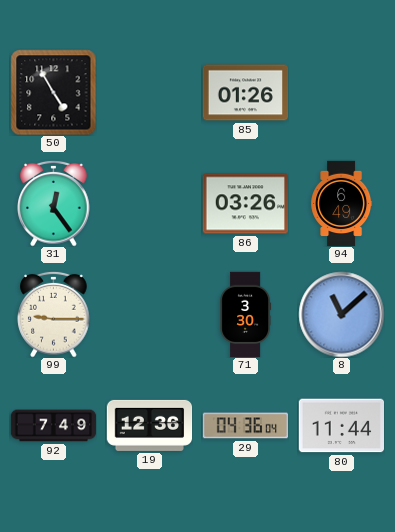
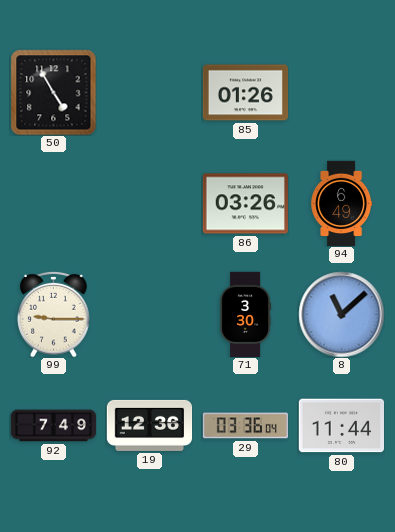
31: 12:24 -> none (54, 203)
29: 04:36 -> 03:36 (245, 426)
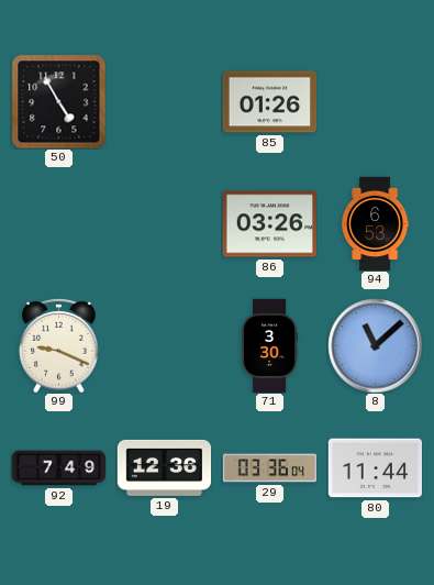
94: 6:49 -> 6:53 (376, 223)
99: 9:15 -> 9:19 (59, 345)
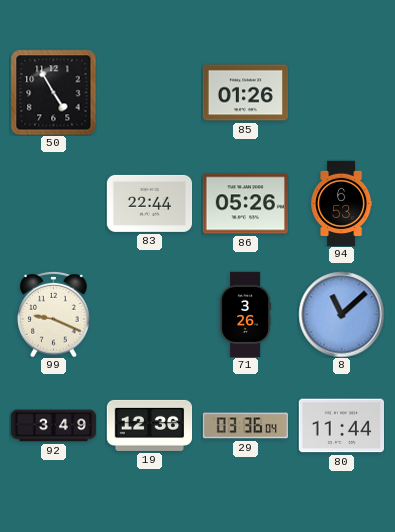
83: none -> 22:44 (149, 203)
86: 03:26 -> 05:26 (245, 204)
71: 3:30 -> 3:26 (246, 314)
92: 7:49 -> 3:49 (53, 426)
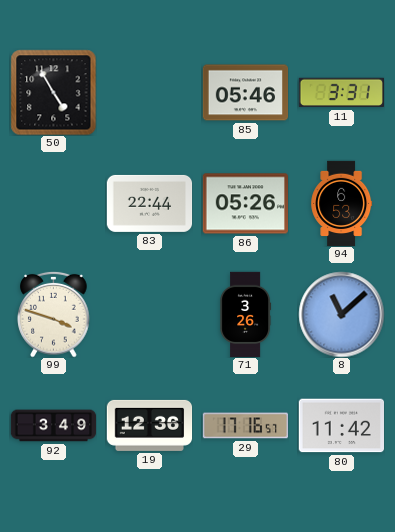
85: 01:26 -> 05:46 (245, 93)
11: none -> 3:31 (341, 93)
99: 9:19 -> 3:48 (54, 314)
29: 03:36 -> 17:16 (245, 426)
80: 11:44 -> 11:42 (341, 426)
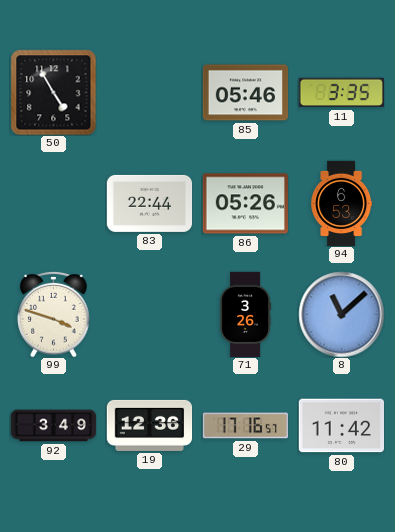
11: 3:31 -> 3:35 (341, 93)
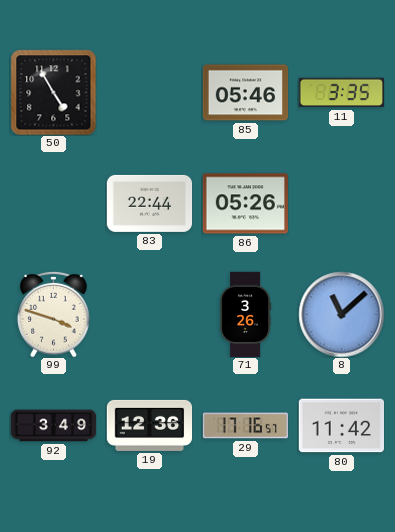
94: 6:53 -> none (342, 203)
